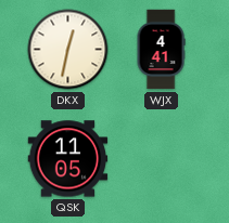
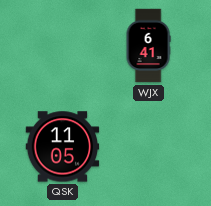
DKX: 12:32 -> none (68, 50)
WJX: 4:41 -> 6:41 (148, 46)
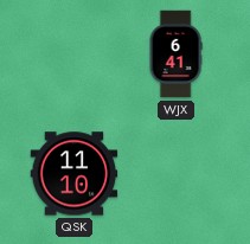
QSK: 11:05 -> 11:10 (75, 174)
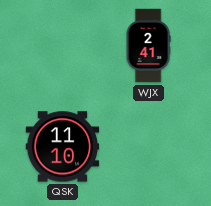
WJX: 6:41 -> 2:41 (148, 46)
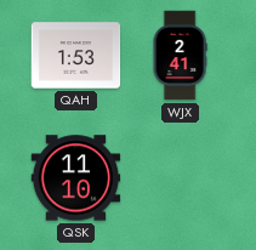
QAH: none -> 1:53 (76, 56)
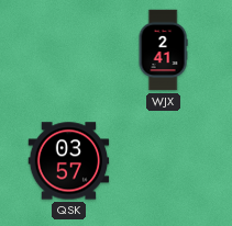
QAH: 1:53 -> none (76, 56)
QSK: 11:10 -> 03:57 (69, 161)
